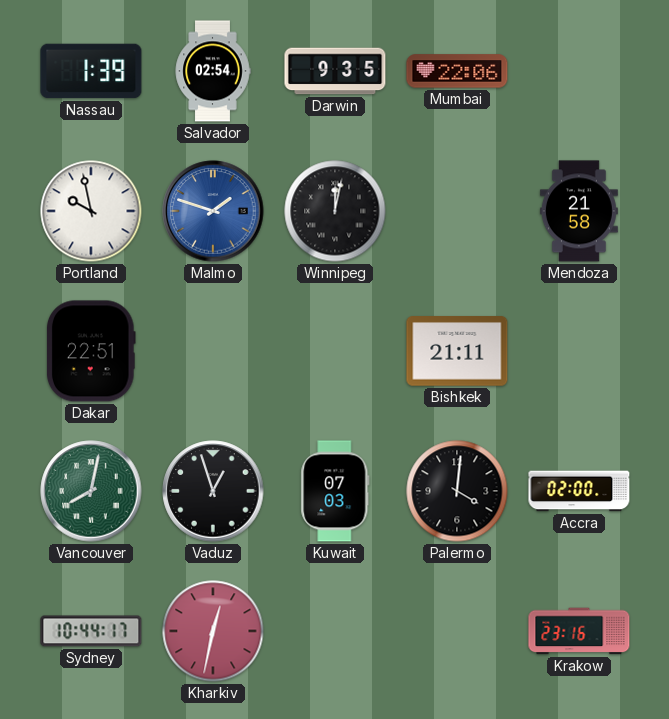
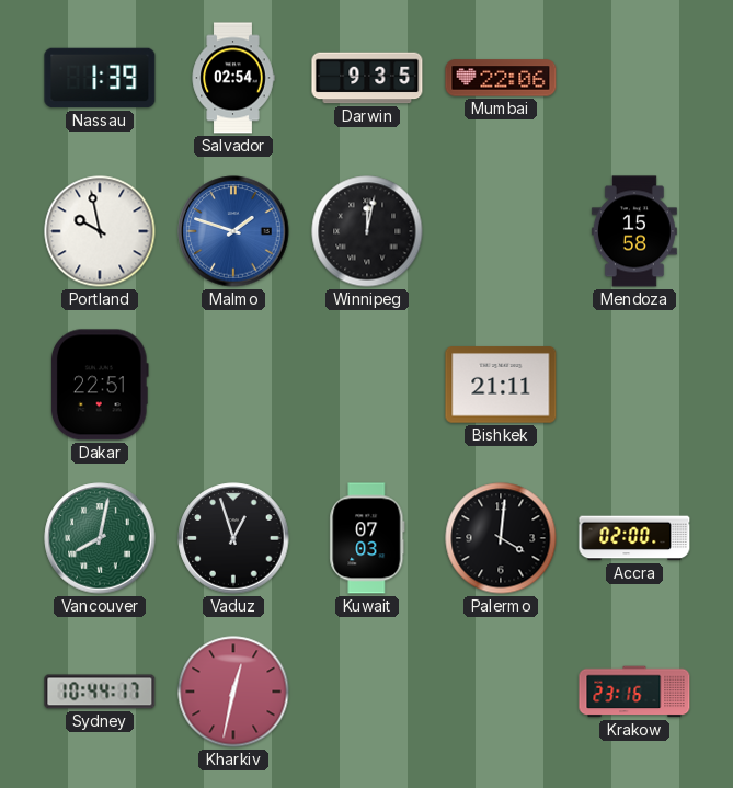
Mendoza: 21:58 -> 15:58 (634, 231)
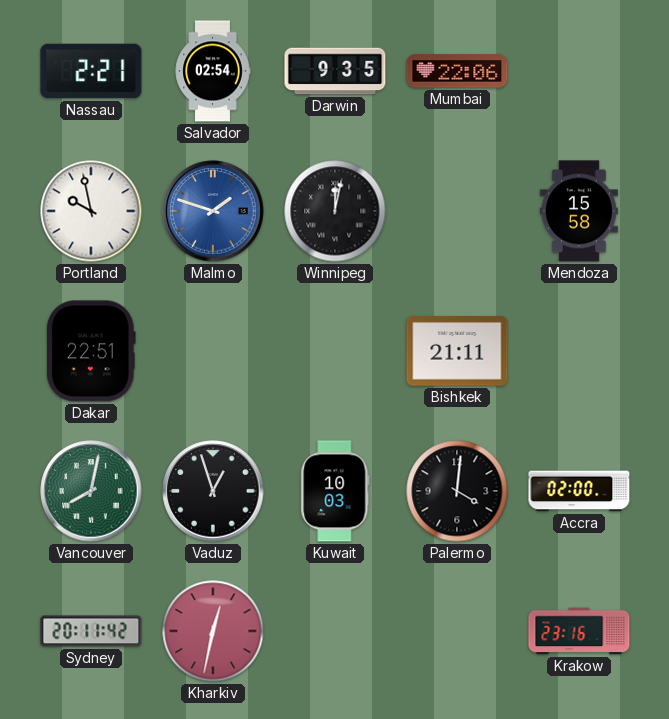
Nassau: 1:39 -> 2:21 (91, 71)
Kuwait: 07:03 -> 10:03 (335, 491)
Sydney: 10:44 -> 20:11 (91, 631)
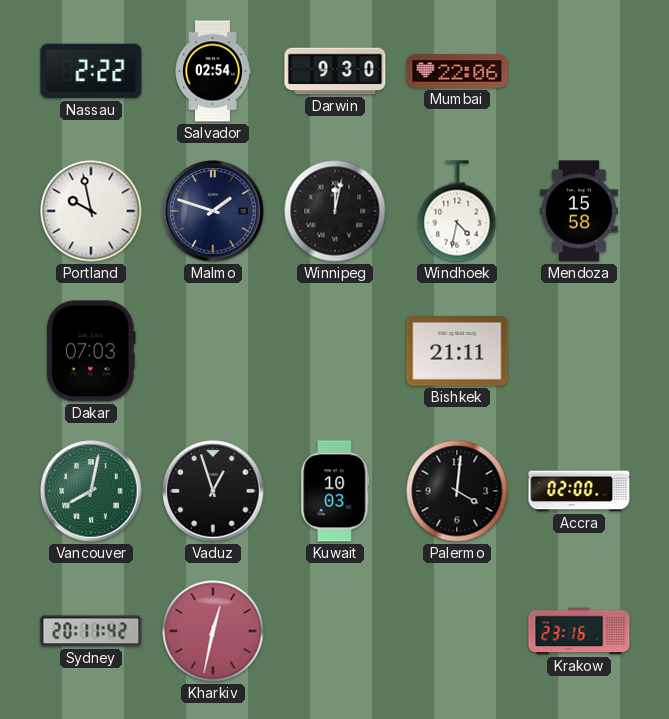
Nassau: 2:21 -> 2:22 (91, 71)
Darwin: 9:35 -> 9:30 (335, 71)
Malmo dial: blue -> navy (213, 211)
Windhoek: none -> 4:32 (457, 211)
Dakar: 22:51 -> 07:03 (91, 351)
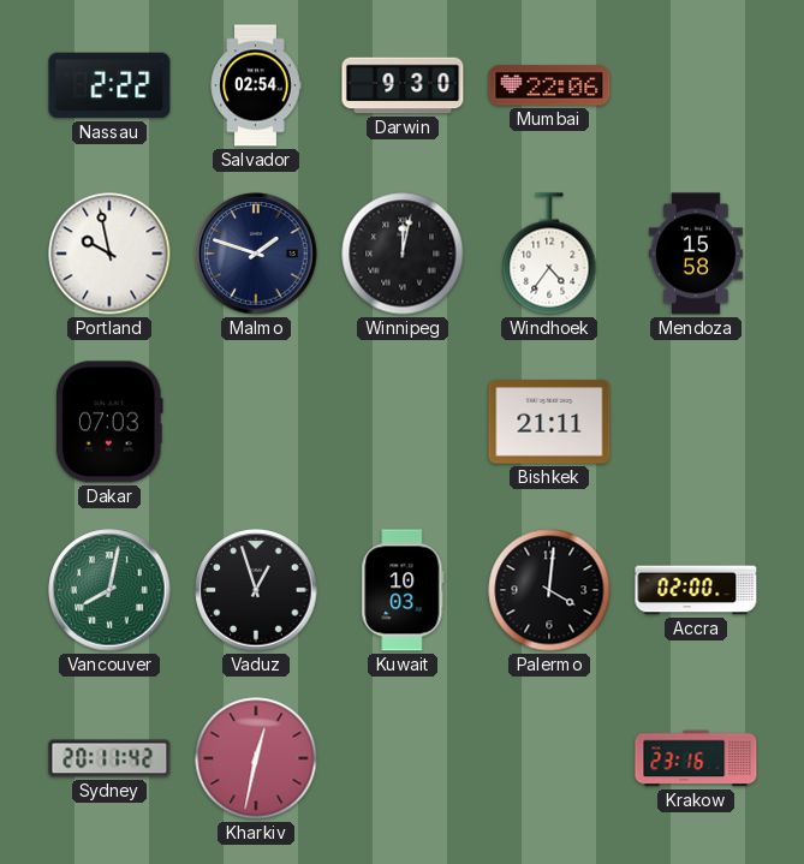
Windhoek: 4:32 -> 4:36 (549, 254)
